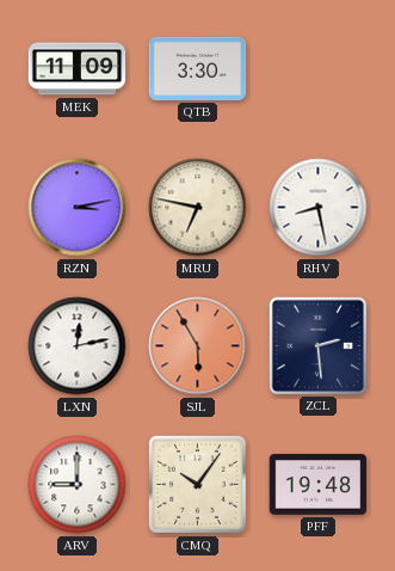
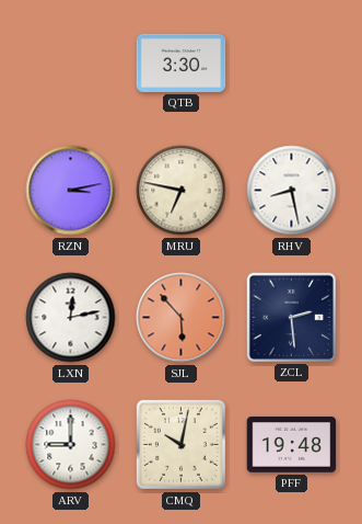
MEK: 11:09 -> none (78, 69)
SJL: 5:55 -> 5:53 (182, 318)
CMQ: 10:06 -> 10:02 (180, 444)
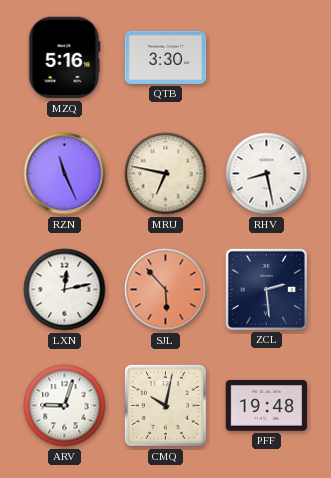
MZQ: none -> 5:16 (65, 58)
RZN: 3:13 -> 11:26 (65, 174)
ARV: 9:00 -> 9:03 (65, 406)
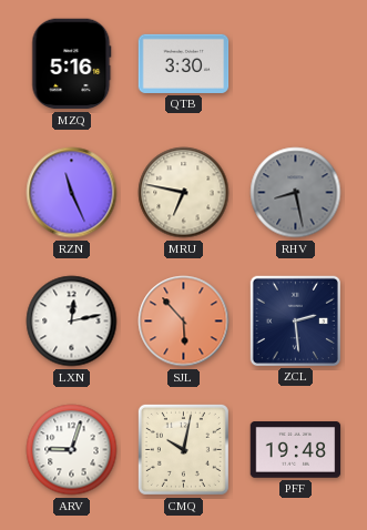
RHV dial: white -> grey (296, 193)
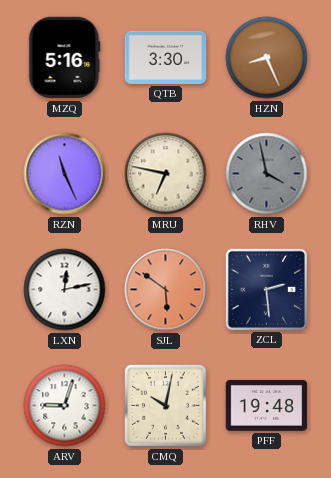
HZN: none -> 8:26 (267, 58)
RHV: 8:28 -> 3:58 (267, 174)
SJL: 5:53 -> 5:51 (166, 290)
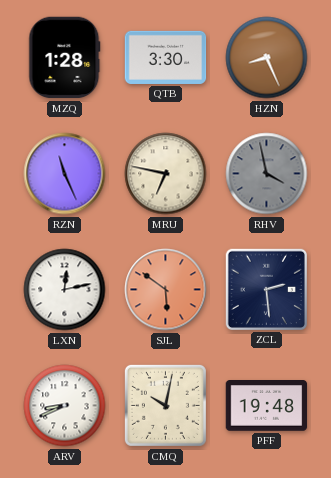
MZQ: 5:16 -> 1:28 (65, 58)
ARV: 9:03 -> 8:41 (65, 406)
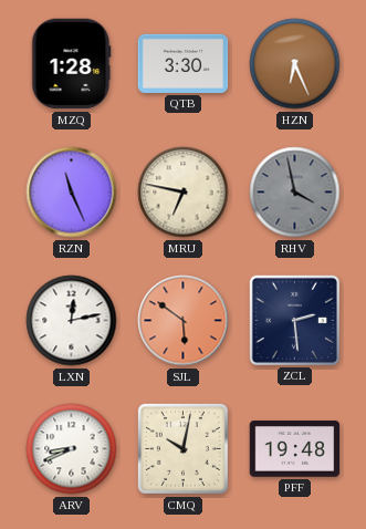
HZN: 8:26 -> 6:26 (295, 64)
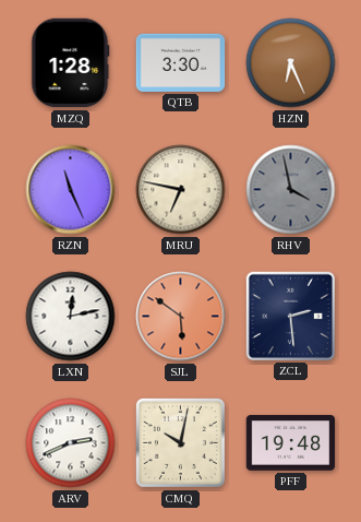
ARV: 8:41 -> 2:41 (71, 443)
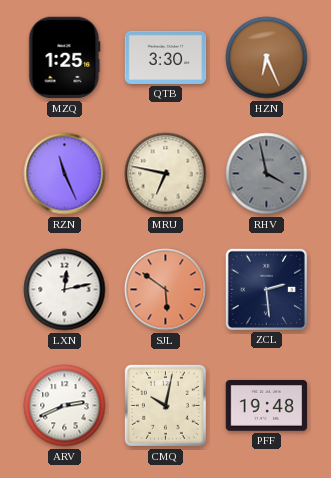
MZQ: 1:28 -> 1:25 (65, 58)
